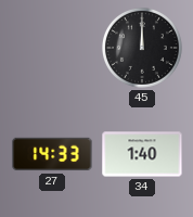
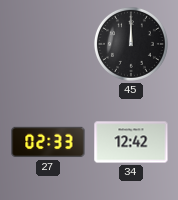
27: 14:33 -> 02:33 (48, 142)
34: 1:40 -> 12:42 (131, 142)
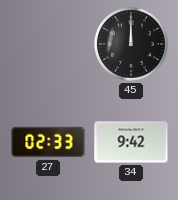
34: 12:42 -> 9:42 (131, 142)
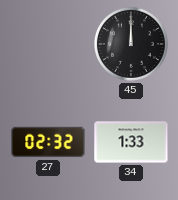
27: 02:33 -> 02:32 (48, 142)
34: 9:42 -> 1:33 (131, 142)
